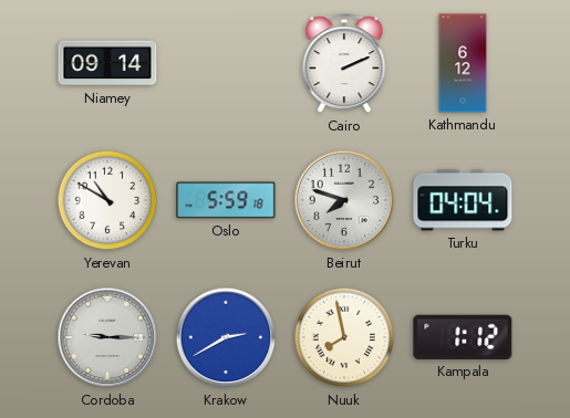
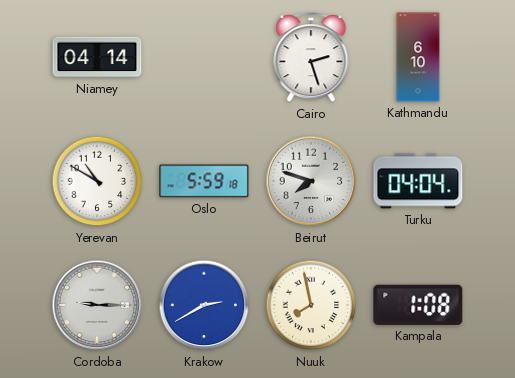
Niamey: 09:14 -> 04:14 (97, 57)
Cairo: 2:11 -> 2:27 (311, 58)
Kathmandu: 6:12 -> 6:10 (418, 57)
Kampala: 1:12 -> 1:08 (418, 305)
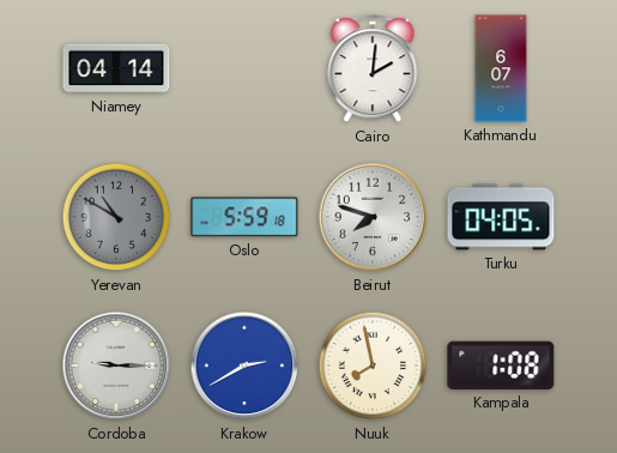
Cairo: 2:27 -> 2:01 (373, 70)
Kathmandu: 6:10 -> 6:07 (501, 68)
Yerevan dial: white -> grey (116, 217)
Turku: 04:04 -> 04:05 (501, 217)
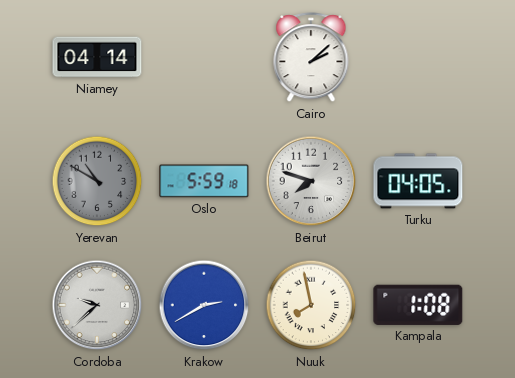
Cairo: 2:01 -> 2:08 (311, 58)
Kathmandu: 6:07 -> none (501, 68)
Cordoba: 9:15 -> 9:38 (97, 305)
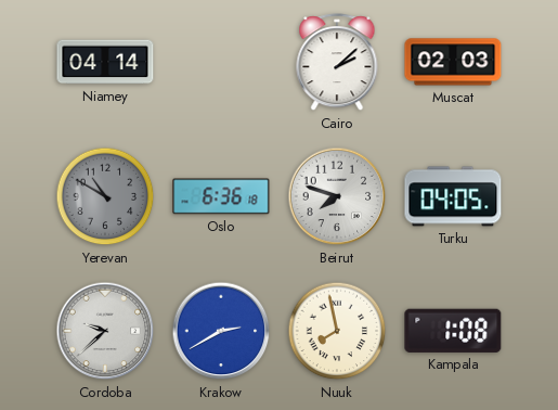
Muscat: none -> 02:03 (453, 62)
Oslo: 5:59 -> 6:36 (221, 196)
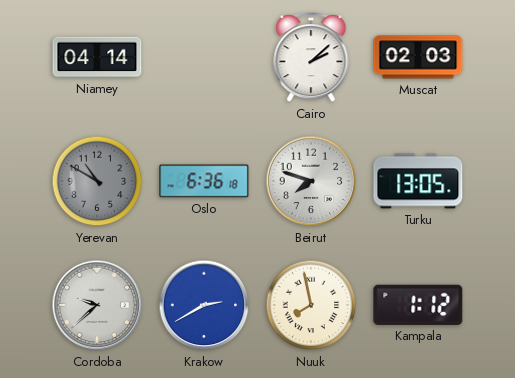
Turku: 04:05 -> 13:05 (418, 181)
Kampala: 1:08 -> 1:12 (418, 305)
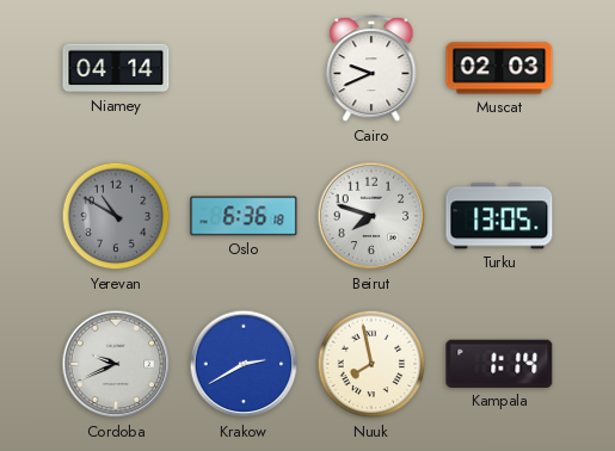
Cairo: 2:08 -> 9:41 (371, 69)
Cordoba: 9:38 -> 9:41 (116, 364)
Kampala: 1:12 -> 1:14 (499, 364)
